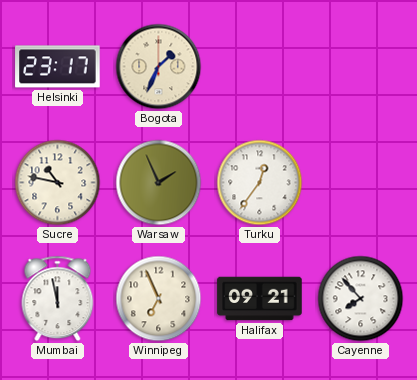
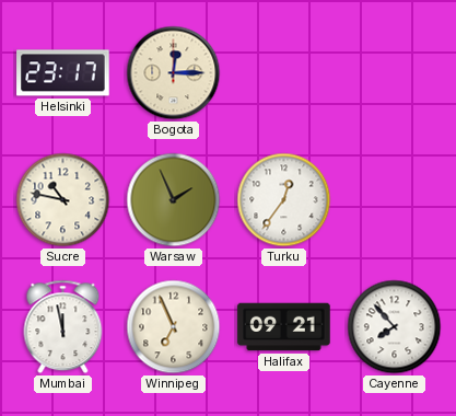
Bogota: 1:34 -> 12:15 (174, 73)
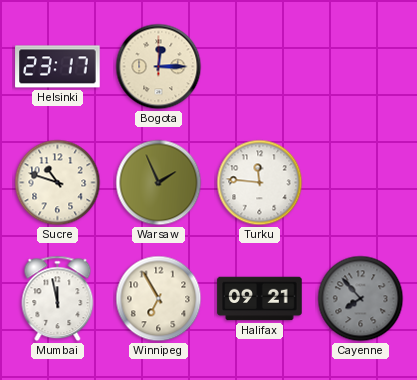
Sucre: 10:47 -> 10:48 (58, 183)
Turku: 12:36 -> 11:46 (260, 183)
Winnipeg: 6:56 -> 6:55 (159, 299)
Cayenne dial: white -> grey (361, 299)
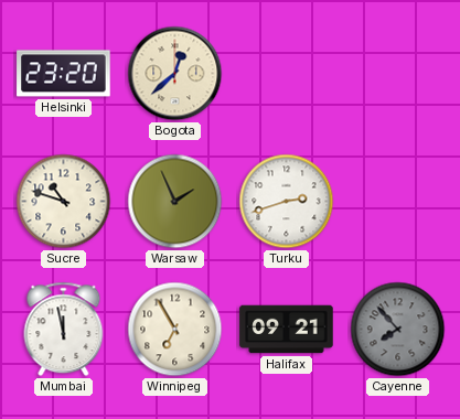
Helsinki: 23:17 -> 23:20 (64, 74)
Bogota: 12:15 -> 12:38 (175, 74)
Turku: 11:46 -> 2:42 (287, 202)
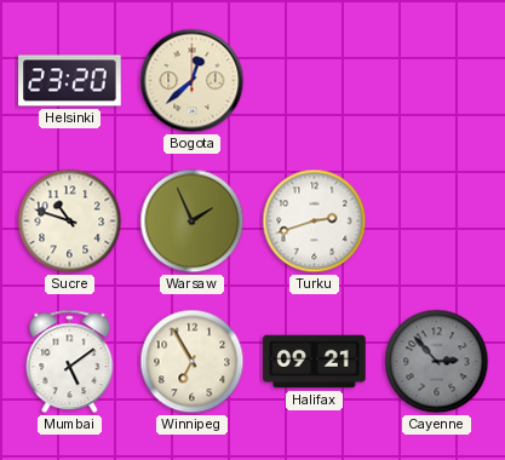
Mumbai: 11:58 -> 5:09 (70, 362)
Cayenne: 7:53 -> 2:53 (437, 362)
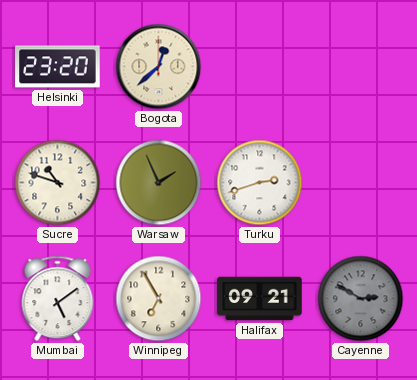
Cayenne: 2:53 -> 2:50 (361, 299)
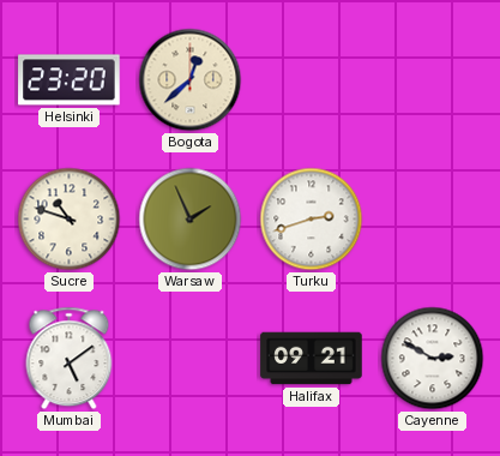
Winnipeg: 6:55 -> none (159, 299)
Cayenne dial: grey -> white (433, 359)
